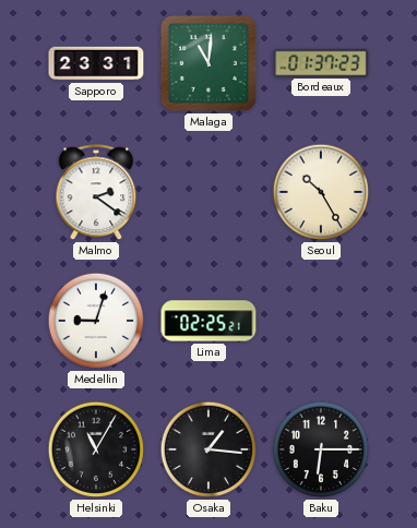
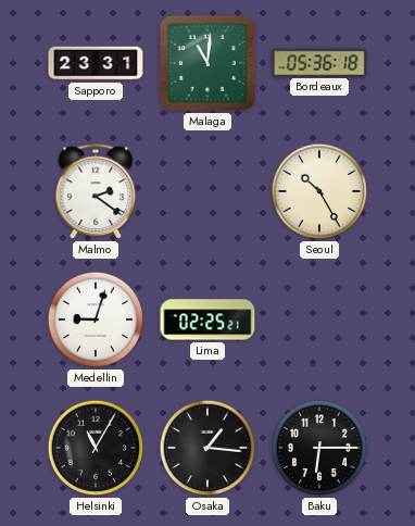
Bordeaux: 01:37 -> 05:36 (319, 62)
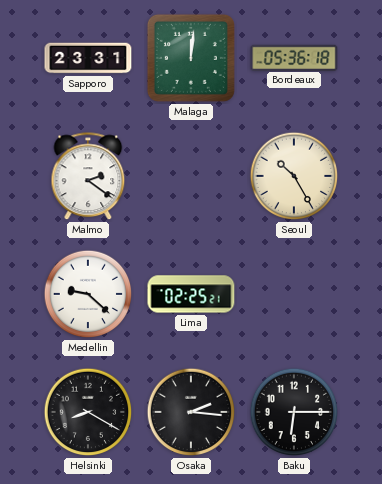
Malaga: 11:01 -> 12:01 (191, 58)
Medellin: 9:03 -> 9:22 (88, 294)
Helsinki: 11:05 -> 8:20 (88, 412)
Osaka: 1:16 -> 2:16 (191, 412)
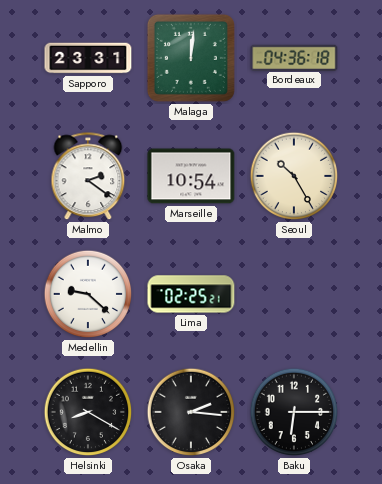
Bordeaux: 05:36 -> 04:36 (294, 57)
Marseille: none -> 10:54 (191, 176)
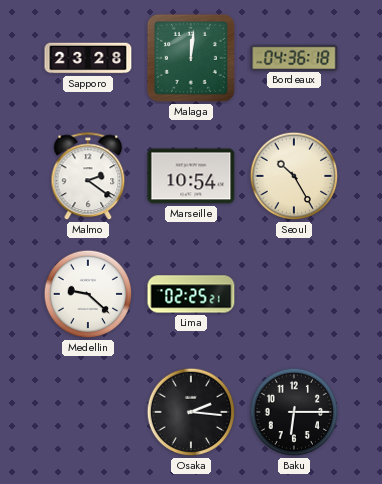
Sapporo: 23:31 -> 23:28 (88, 58)
Helsinki: 8:20 -> none (88, 412)
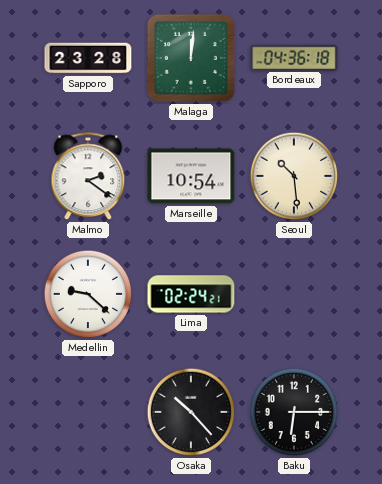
Seoul: 10:25 -> 10:29 (294, 176)
Lima: 02:25 -> 02:24 (191, 294)
Osaka: 2:16 -> 10:23 (191, 412)
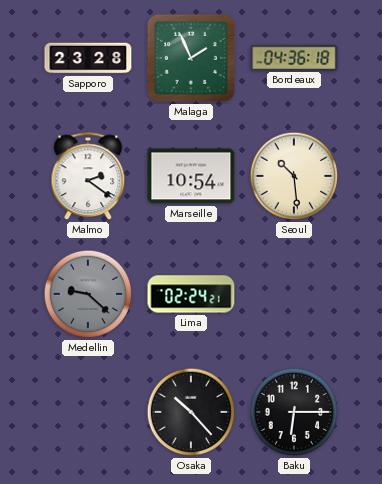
Malaga: 12:01 -> 1:56 (191, 58)
Medellin dial: white -> grey (88, 294)
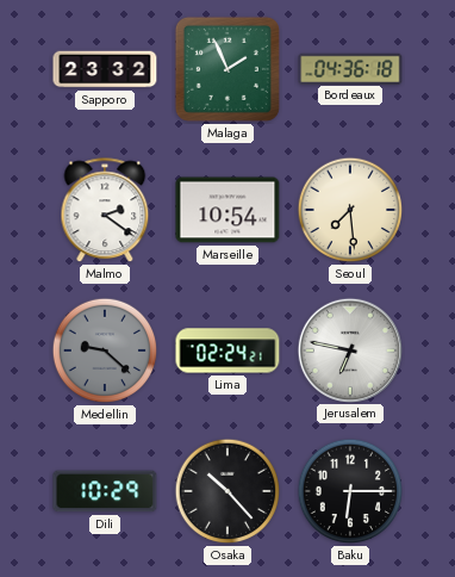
Sapporo: 23:28 -> 23:32 (105, 69)
Seoul: 10:29 -> 7:29 (350, 210)
Jerusalem: none -> 6:47 (349, 349)
Dili: none -> 10:29 (105, 491)
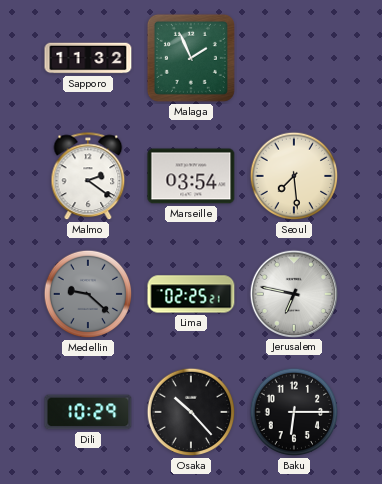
Sapporo: 23:32 -> 11:32 (88, 58)
Bordeaux: 04:36 -> none (350, 68)
Marseille: 10:54 -> 03:54 (191, 176)
Lima: 02:24 -> 02:25 (191, 294)
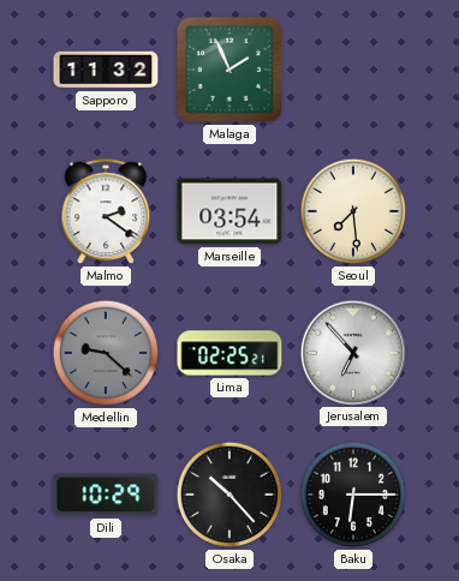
Jerusalem: 6:47 -> 6:53 (352, 352)
